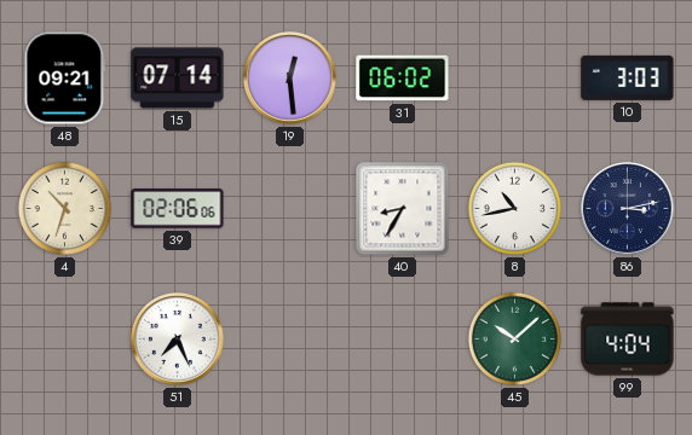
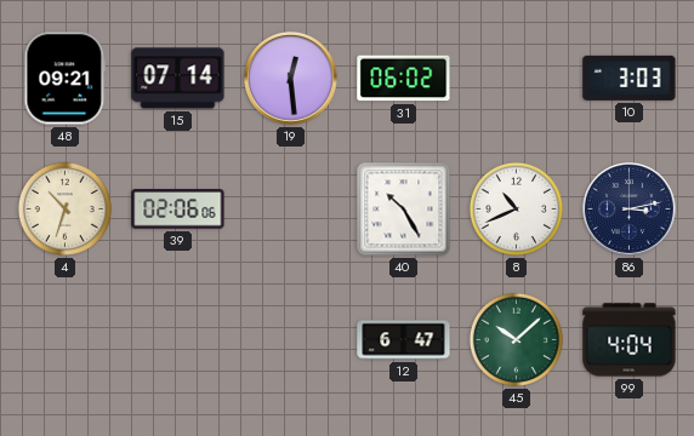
40: 8:35 -> 10:25 (404, 210)
8: 10:43 -> 10:41 (516, 208)
51: 7:26 -> none (178, 340)
12: none -> 6:47 (404, 340)
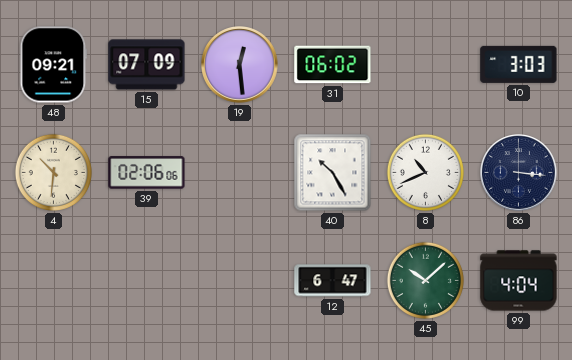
15: 07:14 -> 07:09 (147, 65)
4: 10:33 -> 10:31 (53, 172)
86: 3:13 -> 3:16 (519, 173)
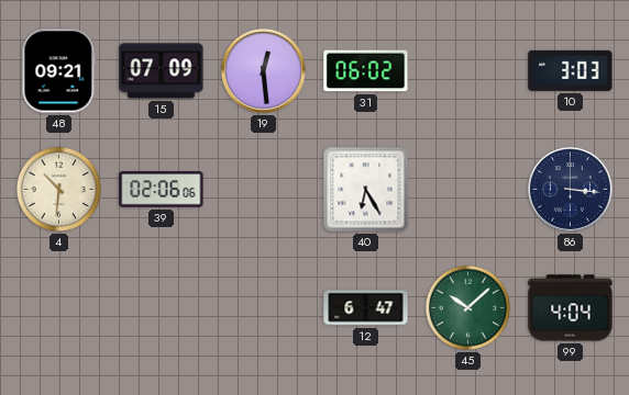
40: 10:25 -> 6:25 (366, 190)
8: 10:41 -> none (425, 172)
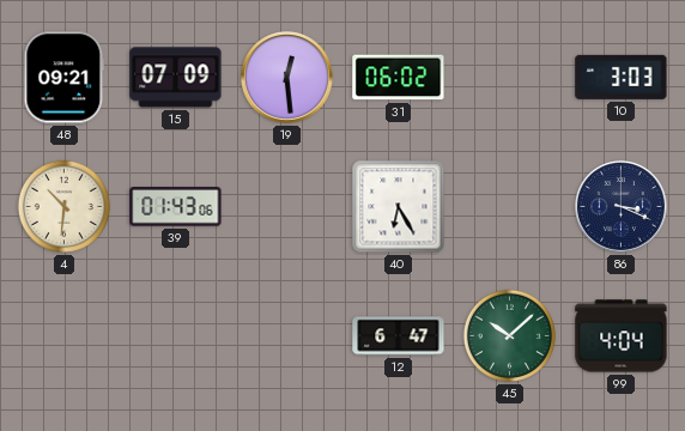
39: 02:06 -> 01:43 (176, 207)
86: 3:16 -> 3:19 (622, 207)
